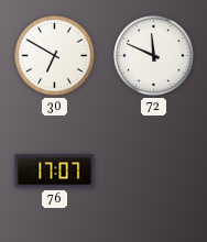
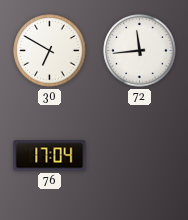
72: 11:49 -> 11:44 (140, 51)
76: 17:07 -> 17:04 (50, 156)
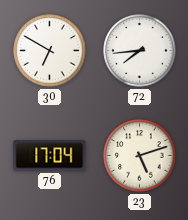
72: 11:44 -> 7:44 (140, 51)
23: none -> 5:12 (140, 156)
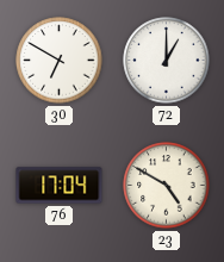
72: 7:44 -> 1:00 (167, 61)
23: 5:12 -> 4:50 (167, 186)
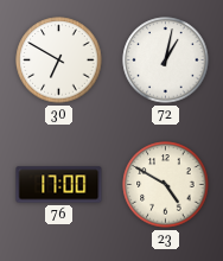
72: 1:00 -> 1:02 (166, 61)
76: 17:04 -> 17:00 (59, 185)
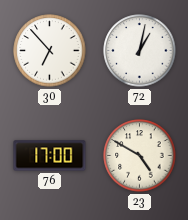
30: 6:50 -> 6:53 (50, 51)
